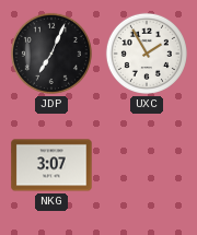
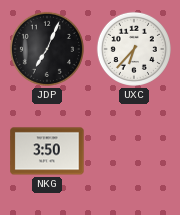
UXC: 1:55 -> 6:37 (134, 49)
NKG: 3:07 -> 3:50 (47, 151)
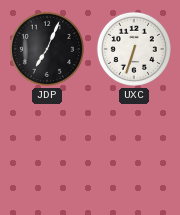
UXC: 6:37 -> 6:33 (134, 49)
NKG: 3:50 -> none (47, 151)
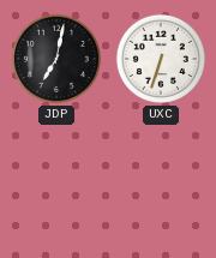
JDP: 7:04 -> 7:02 (56, 59)
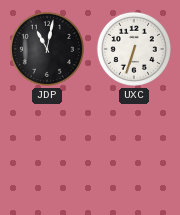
JDP: 7:02 -> 11:02 (47, 49)
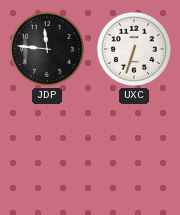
JDP: 11:02 -> 11:46 (47, 49)
